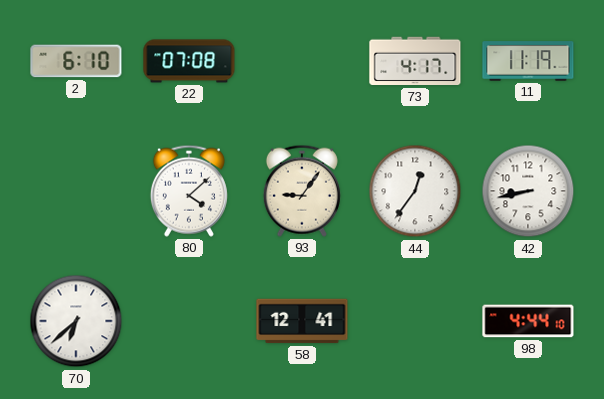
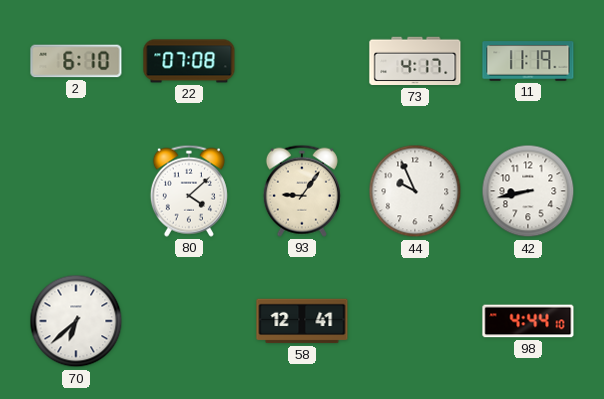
44: 12:36 -> 9:56 (415, 191)
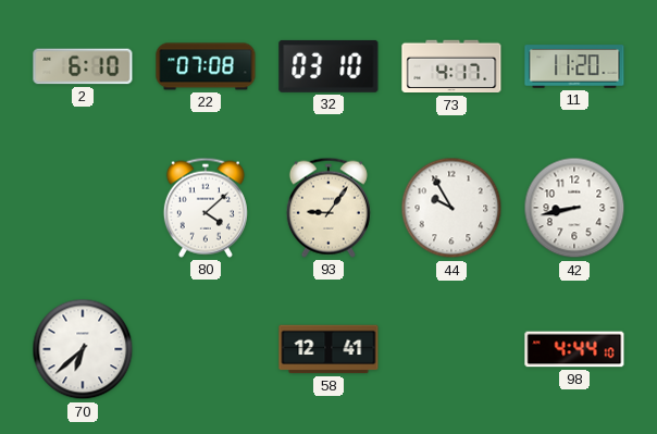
32: none -> 03:10 (328, 66)
11: 11:19 -> 11:20 (574, 66)
44: 9:56 -> 9:55 (451, 208)
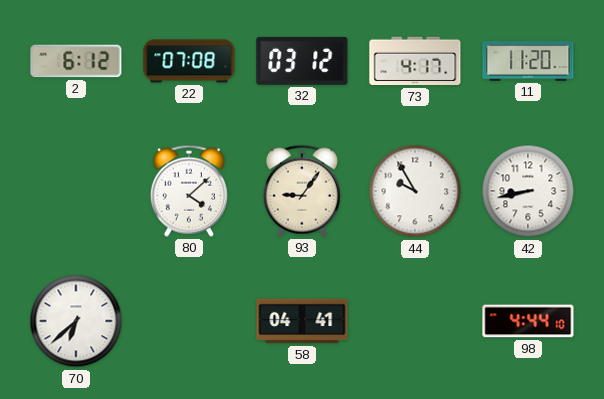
2: 6:10 -> 6:12 (76, 61)
32: 03:10 -> 03:12 (302, 61)
58: 12:41 -> 04:41 (302, 321)
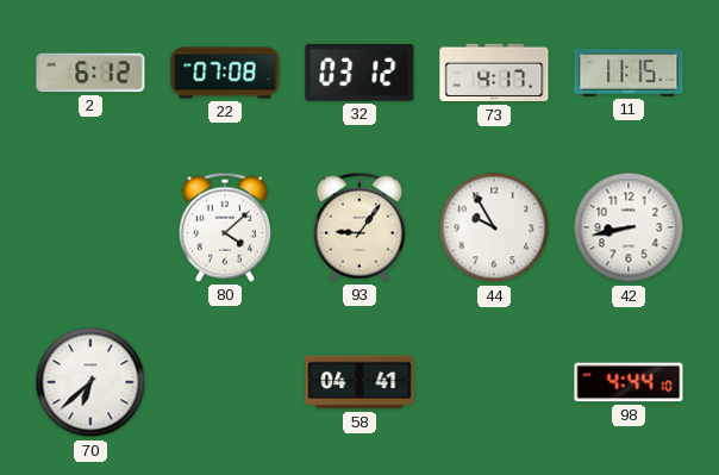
11: 11:20 -> 11:15 (629, 73)
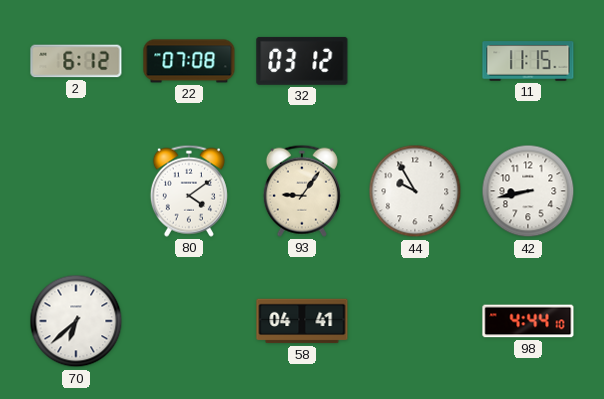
73: 4:17 -> none (494, 73)
80: 4:08 -> 4:09 (189, 191)
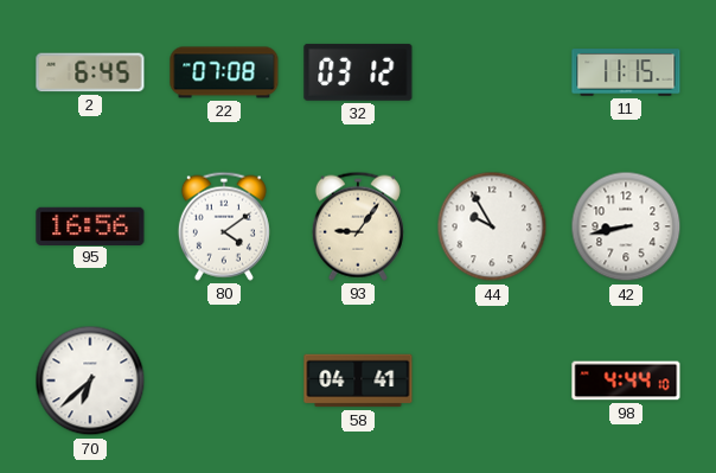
2: 6:12 -> 6:45 (90, 72)
95: none -> 16:56 (90, 225)
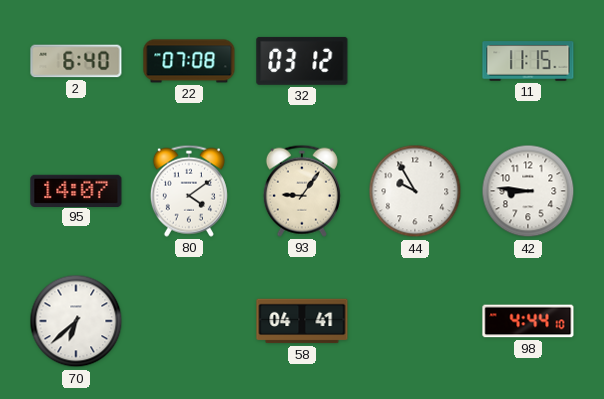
2: 6:45 -> 6:40 (76, 61)
95: 16:56 -> 14:07 (76, 190)
42: 8:43 -> 8:46 (528, 191)
